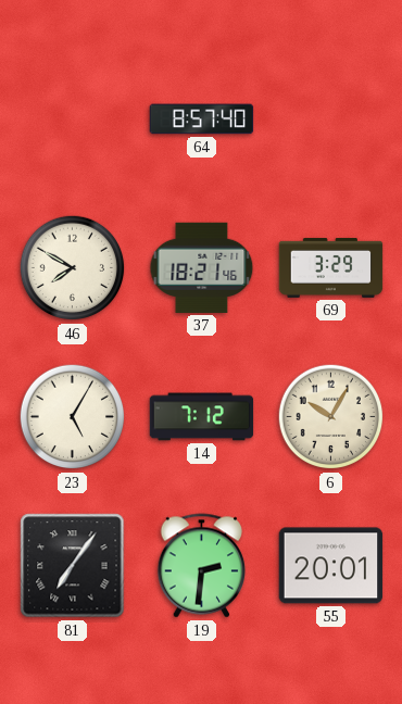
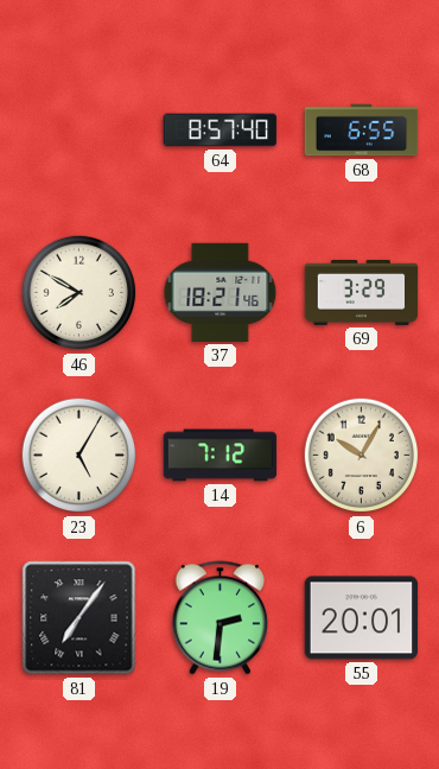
68: none -> 6:55 (362, 131)
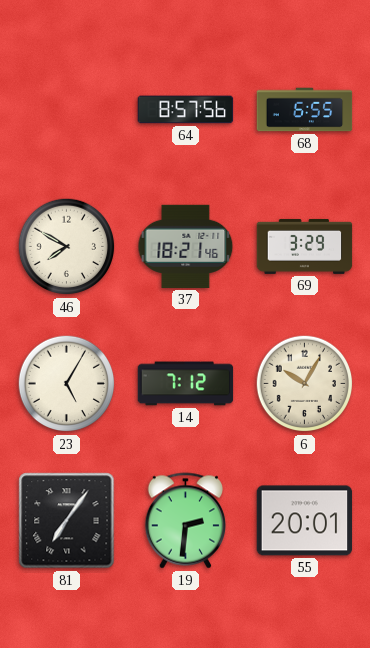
64: 8:57:40 -> 8:57:56 (186, 110)
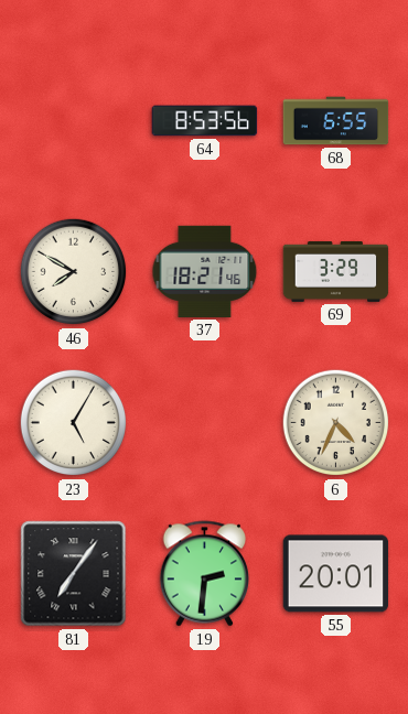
64: 8:57 -> 8:53 (205, 121)
14: 7:12 -> none (186, 384)
6: 10:05 -> 4:34 (336, 423)
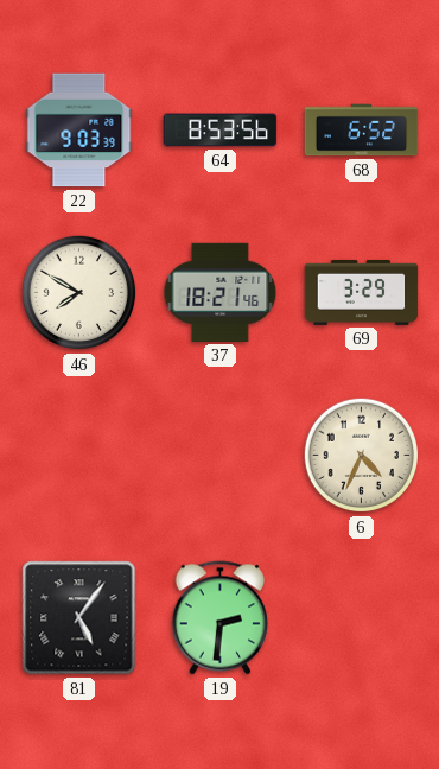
22: none -> 9:03 (79, 131)
68: 6:55 -> 6:52 (362, 131)
23: 5:05 -> none (74, 423)
81: 7:06 -> 5:06 (79, 618)
55: 20:01 -> none (336, 574)
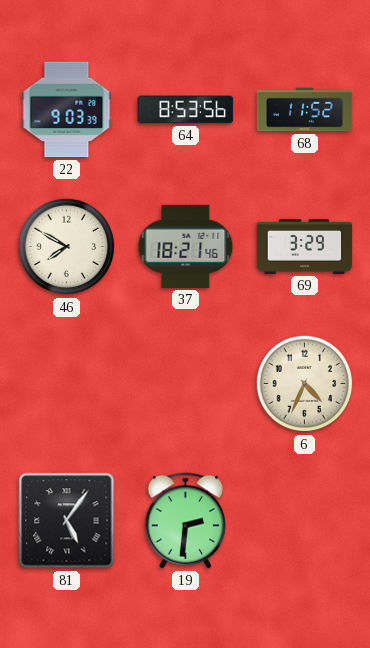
68: 6:52 -> 11:52 (305, 110)
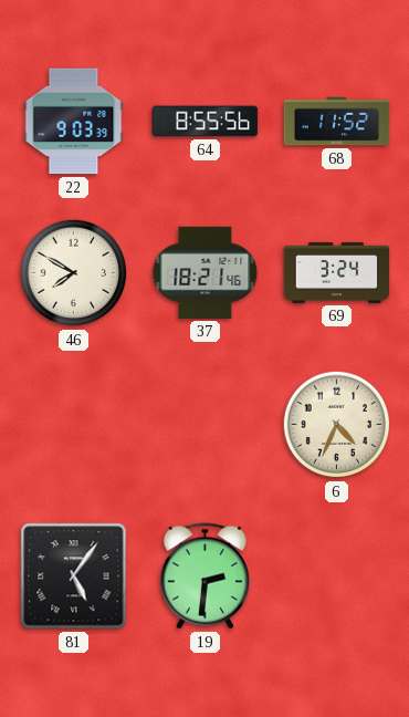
64: 8:53 -> 8:55 (206, 122)
69: 3:29 -> 3:24 (337, 272)
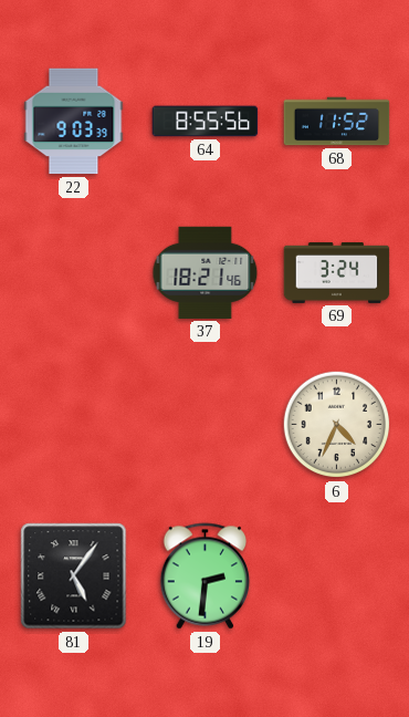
46: 7:50 -> none (74, 273)
